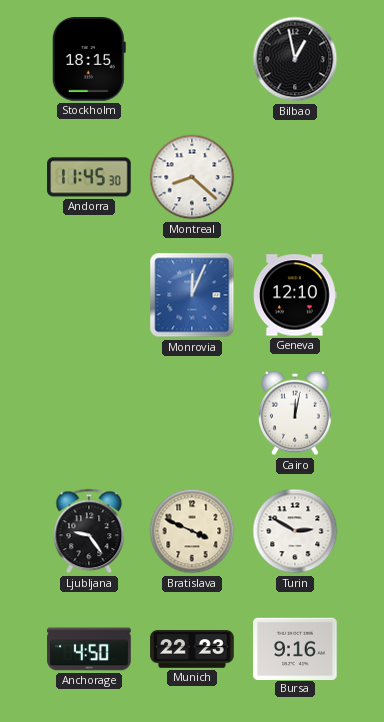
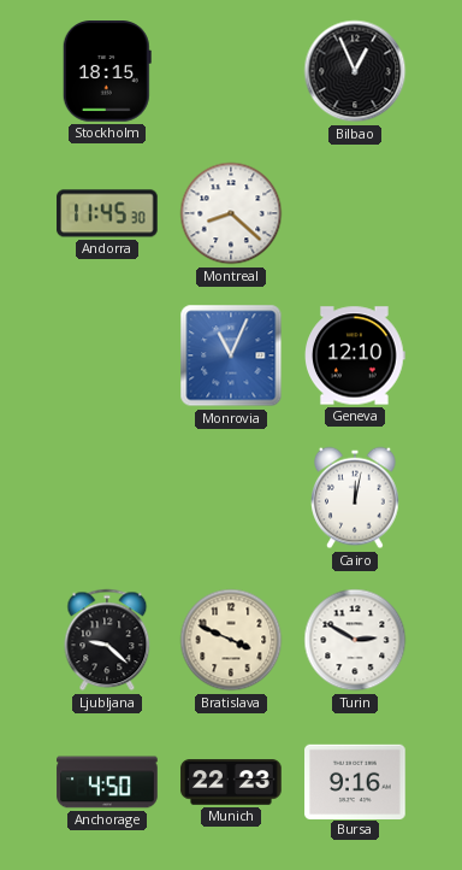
Bilbao: 12:58 -> 12:56 (355, 71)
Monrovia: 12:04 -> 11:04 (231, 355)
Ljubljana: 9:24 -> 9:22 (107, 640)
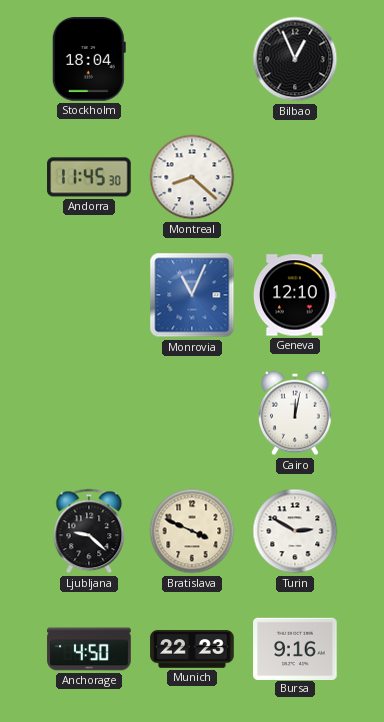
Stockholm: 18:15 -> 18:04 (89, 59)
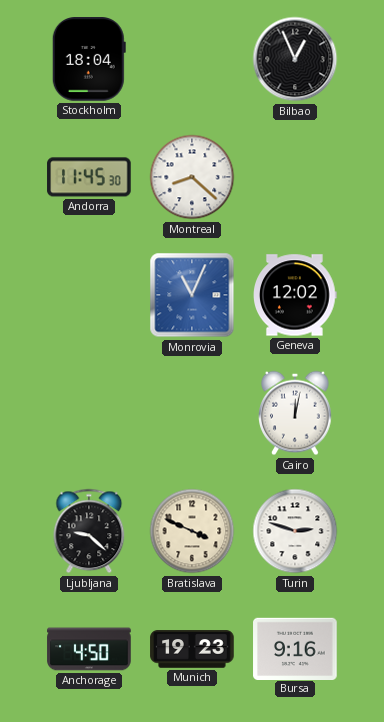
Geneva: 12:10 -> 12:02 (296, 295)
Turin: 2:50 -> 2:48 (295, 531)
Munich: 22:23 -> 19:23 (192, 649)
